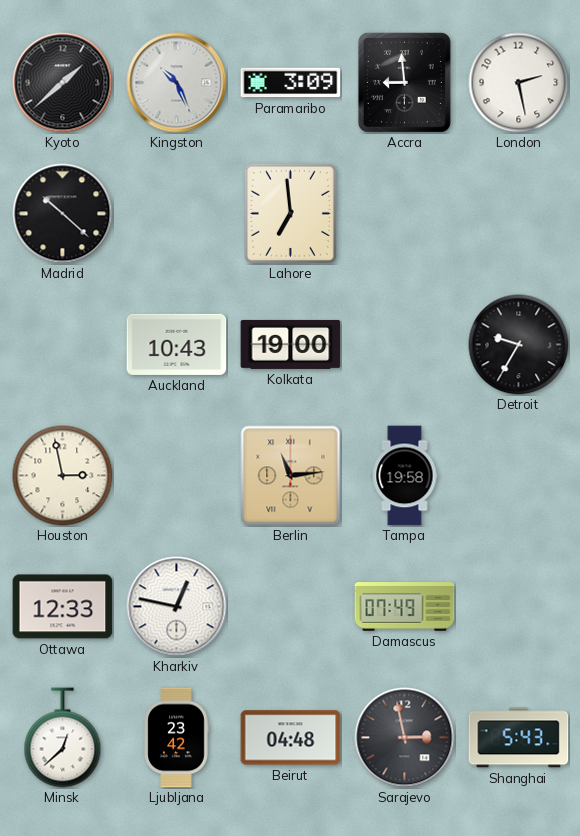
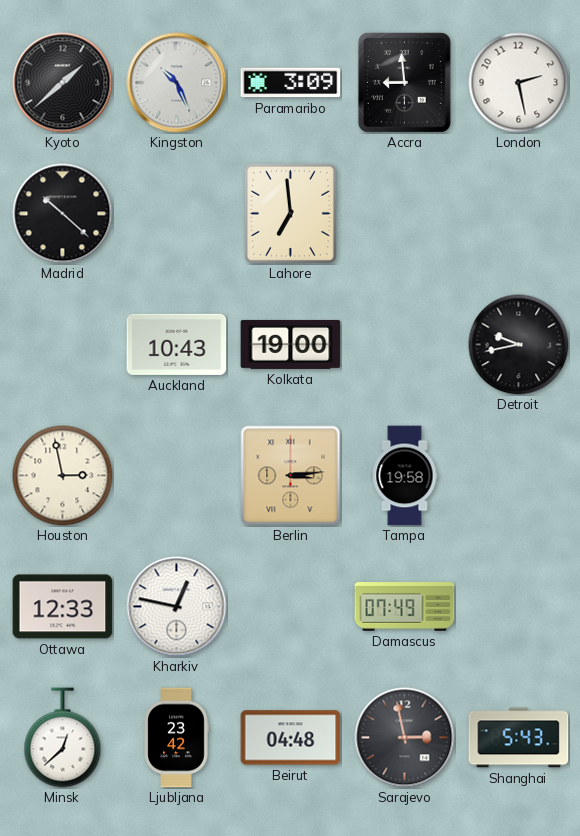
Detroit: 9:35 -> 9:43 (519, 345)
Berlin: 11:14 -> 3:14 (291, 476)
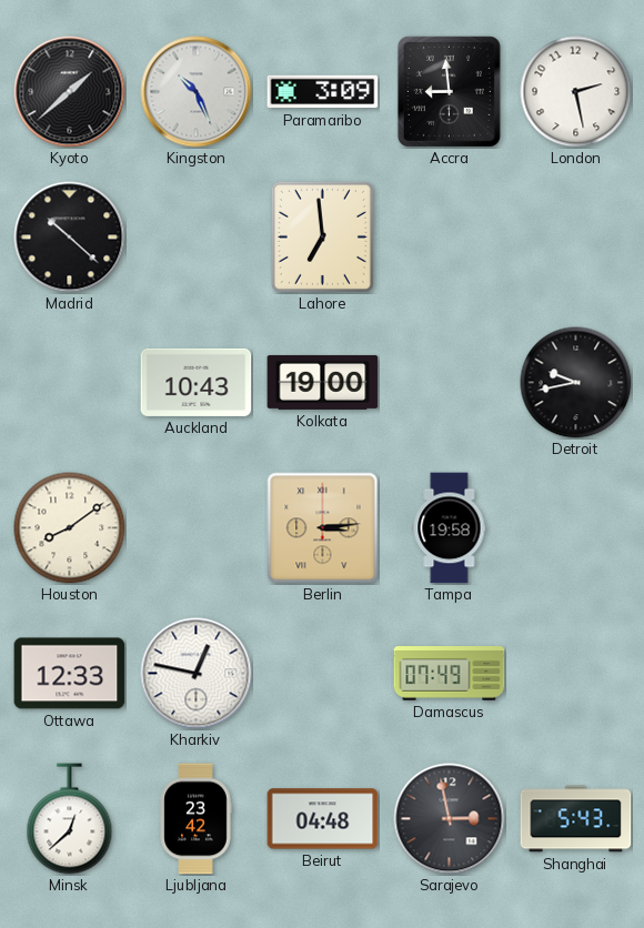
Houston: 2:58 -> 8:09 (70, 528)
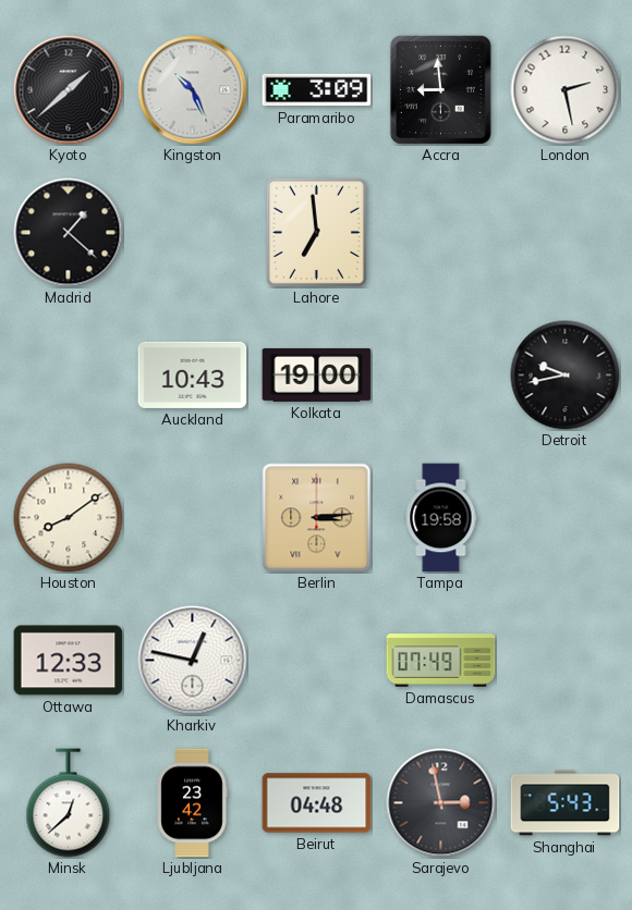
Madrid: 10:22 -> 1:22 (69, 233)
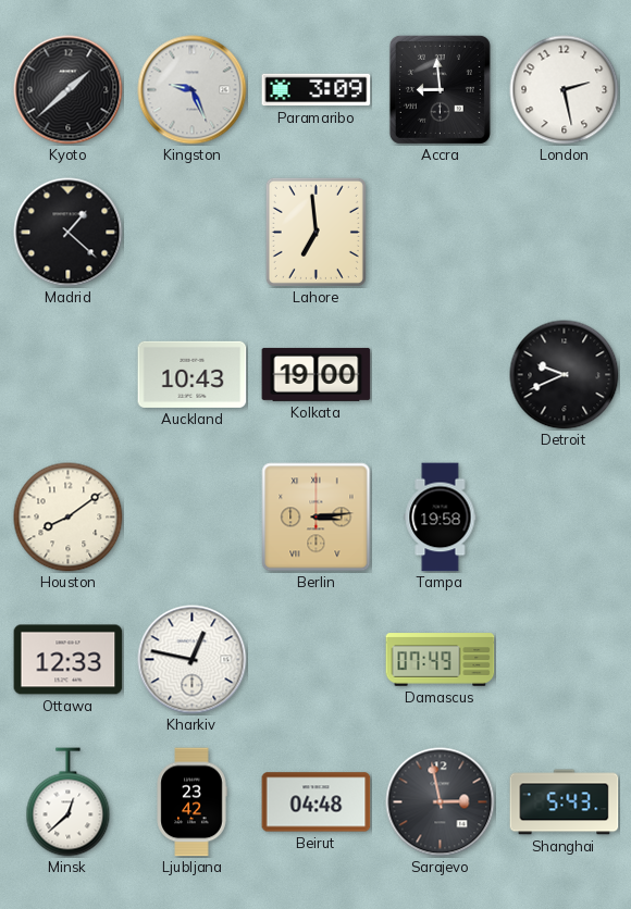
Kingston: 10:26 -> 9:26 (193, 90)
Detroit: 9:43 -> 9:41 (565, 375)
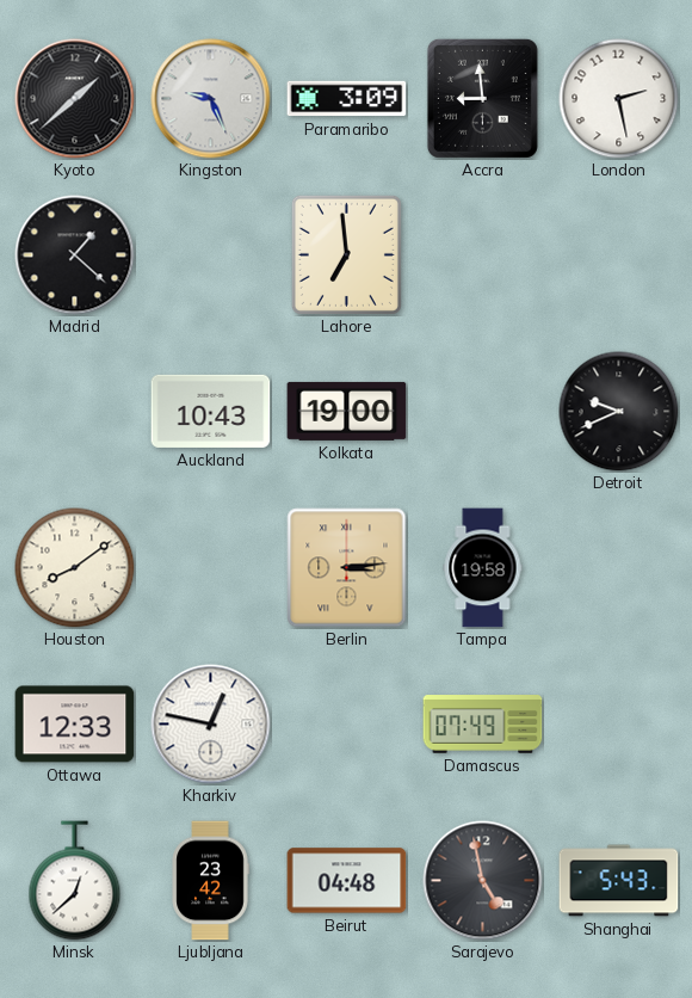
Sarajevo: 2:58 -> 4:58 (483, 881)
